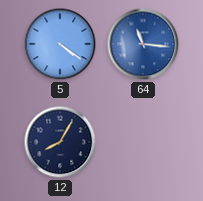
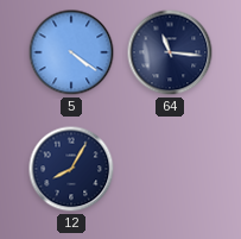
64 dial: blue -> navy (170, 52)
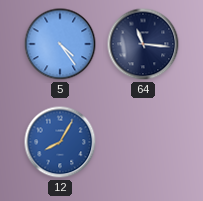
5: 4:21 -> 4:24 (60, 44)
12 dial: navy -> blue (60, 142)
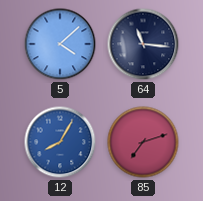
5: 4:24 -> 4:08 (60, 44)
85: none -> 7:12 (143, 142)
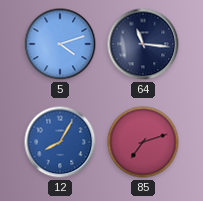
5: 4:08 -> 4:12 (60, 44)
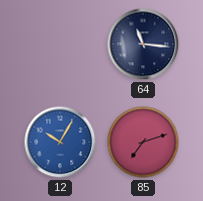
5: 4:12 -> none (60, 44)
12: 8:05 -> 10:05 (60, 142)
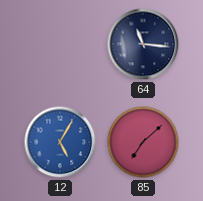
12: 10:05 -> 5:05 (60, 142)
85: 7:12 -> 7:08 (143, 142)
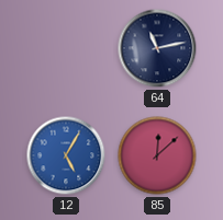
64: 11:16 -> 11:13 (157, 48)
85: 7:08 -> 12:08 (157, 155)
